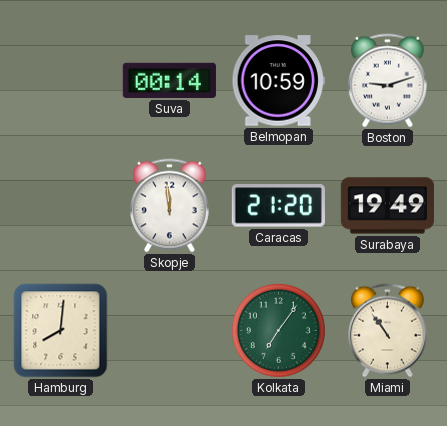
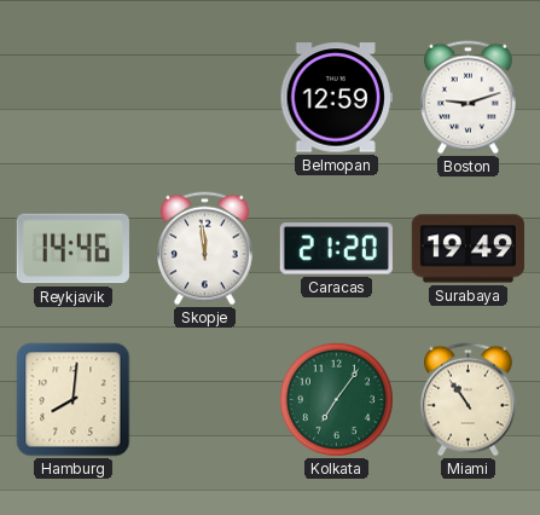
Suva: 00:14 -> none (169, 80)
Belmopan: 10:59 -> 12:59 (336, 98)
Reykjavik: none -> 14:46 (72, 249)
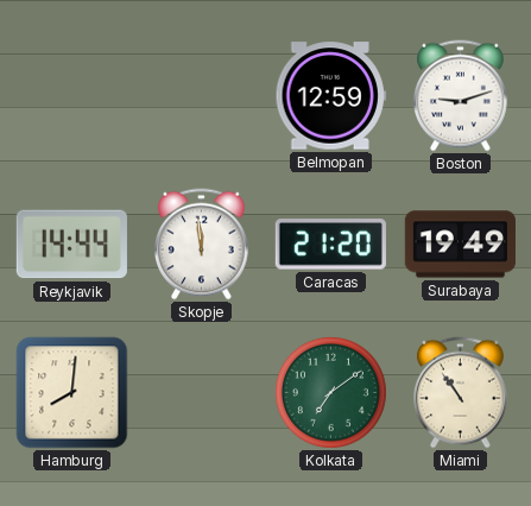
Reykjavik: 14:46 -> 14:44 (71, 245)
Kolkata: 7:06 -> 7:09 (330, 392)
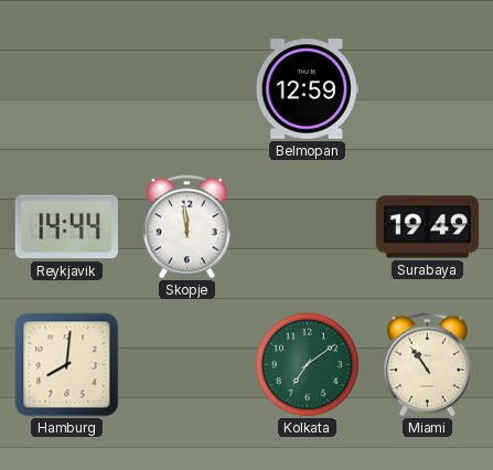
Boston: 9:12 -> none (461, 96)
Caracas: 21:20 -> none (330, 245)
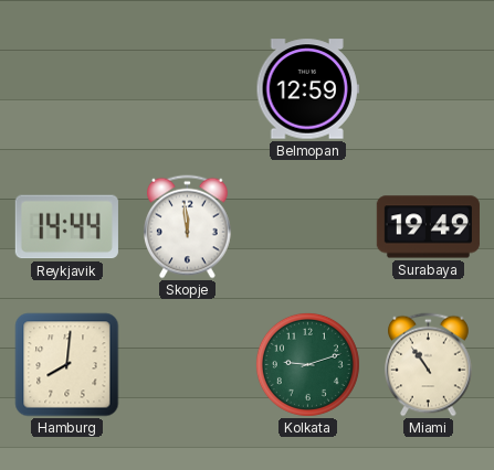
Kolkata: 7:09 -> 9:12 (307, 364)
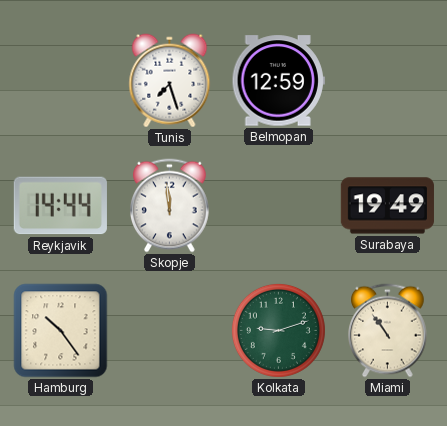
Tunis: none -> 7:27 (170, 81)
Hamburg: 8:01 -> 10:24 (61, 331)
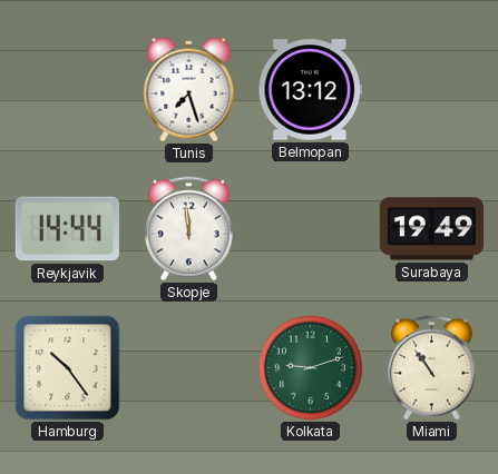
Belmopan: 12:59 -> 13:12 (310, 90)
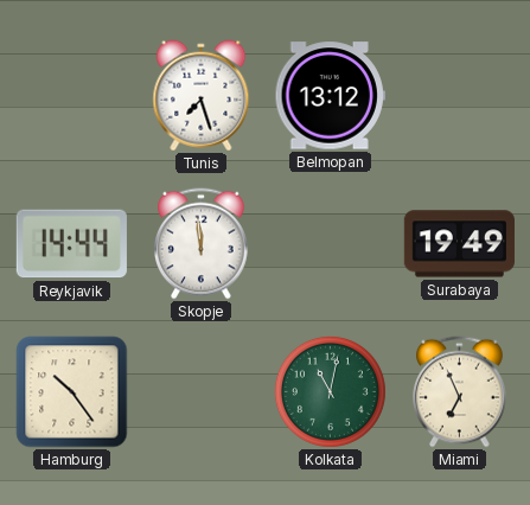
Kolkata: 9:12 -> 11:02 (330, 391)
Miami: 10:54 -> 6:56 (460, 392)
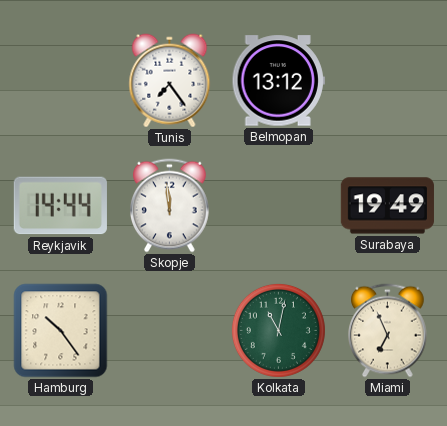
Tunis: 7:27 -> 7:24 (170, 81)
